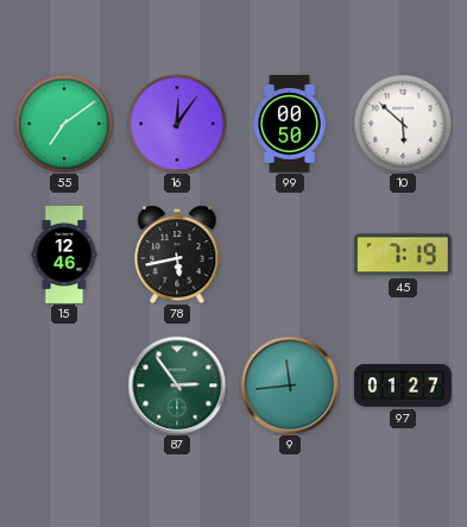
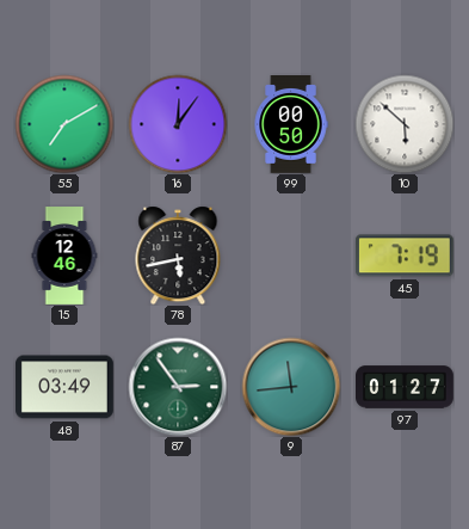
55: 7:09 -> 7:10 (64, 124)
48: none -> 03:49 (66, 387)
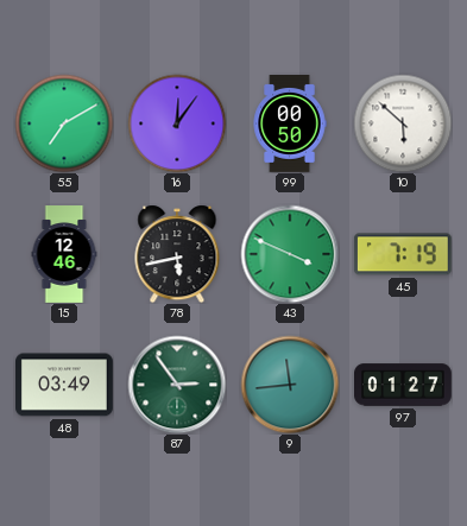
43: none -> 3:49 (290, 254)
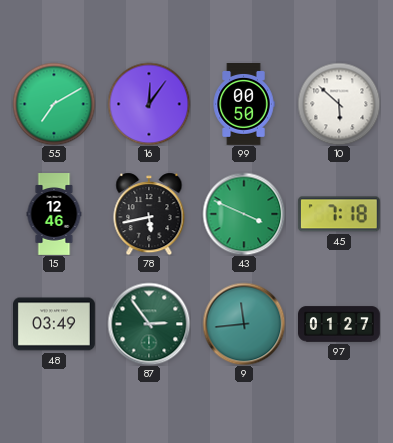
45: 7:19 -> 7:18 (339, 214)
